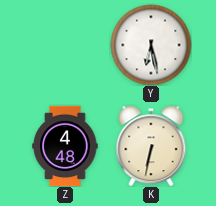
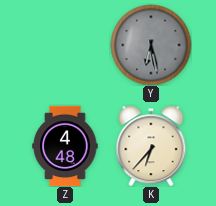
Y dial: white -> grey (151, 45)
K: 6:32 -> 6:37 (151, 146)
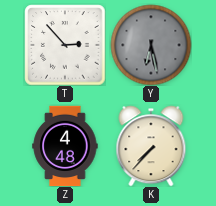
T: none -> 2:53 (65, 45)
K: 6:37 -> 7:37 (151, 146)
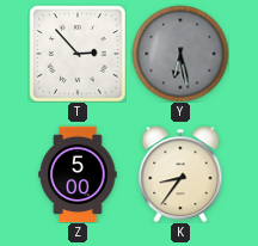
Z: 4:48 -> 5:00 (78, 174)
K: 7:37 -> 8:36 (180, 174)
